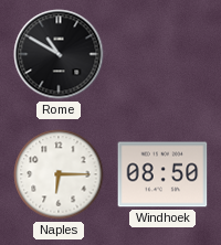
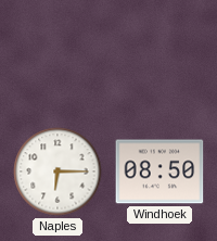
Rome: 10:50 -> none (59, 54)
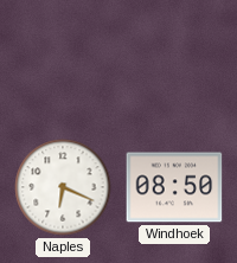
Naples: 6:15 -> 6:19 (63, 187)
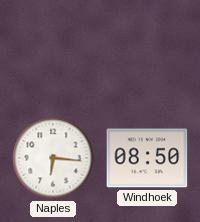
Naples: 6:19 -> 6:16 (53, 158)
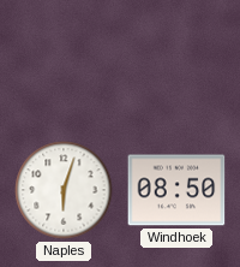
Naples: 6:16 -> 6:03 (64, 190)
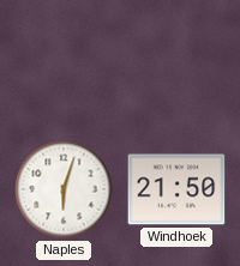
Windhoek: 08:50 -> 21:50 (176, 189)
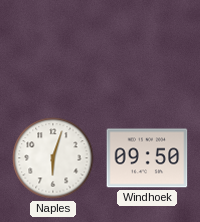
Windhoek: 21:50 -> 09:50 (147, 158)
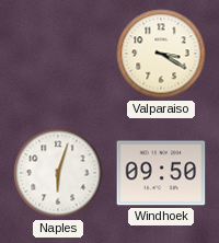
Valparaiso: none -> 3:20 (161, 54)
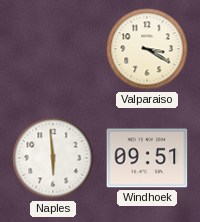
Naples: 6:03 -> 5:59 (53, 158)
Windhoek: 09:50 -> 09:51 (147, 158)
